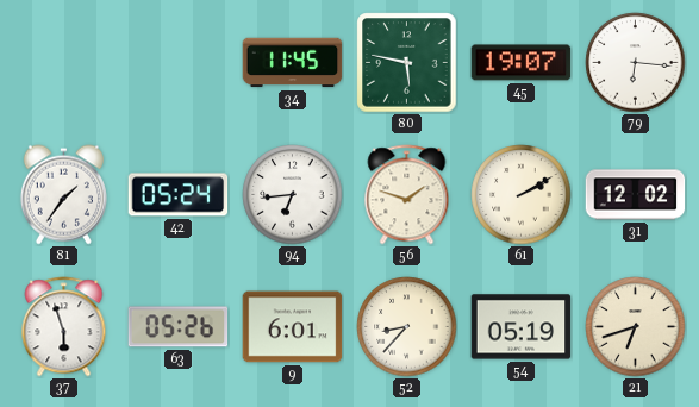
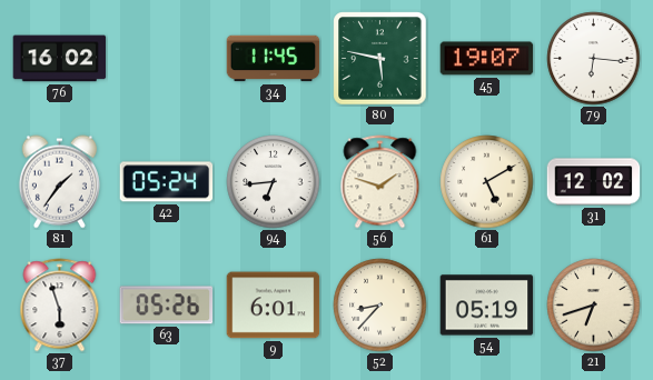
76: none -> 16:02 (60, 59)
61: 2:10 -> 5:10 (487, 182)
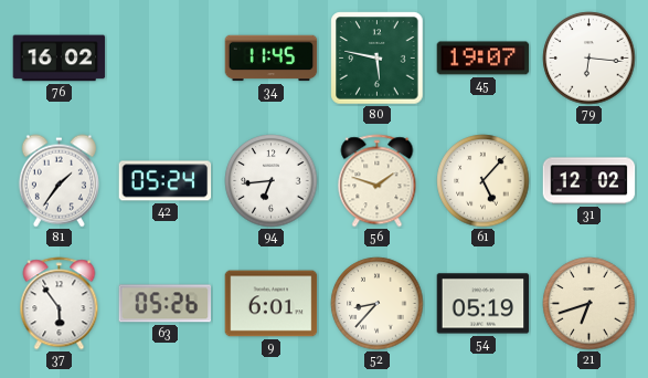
61: 5:10 -> 5:07 (484, 181)
37: 5:57 -> 5:54 (60, 304)
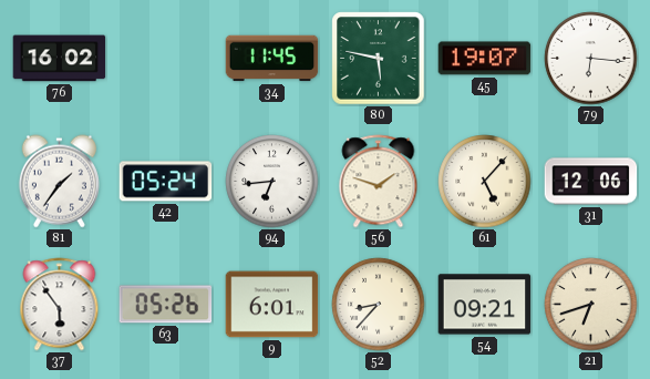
31: 12:02 -> 12:06 (591, 182)
54: 05:19 -> 09:21 (485, 305)
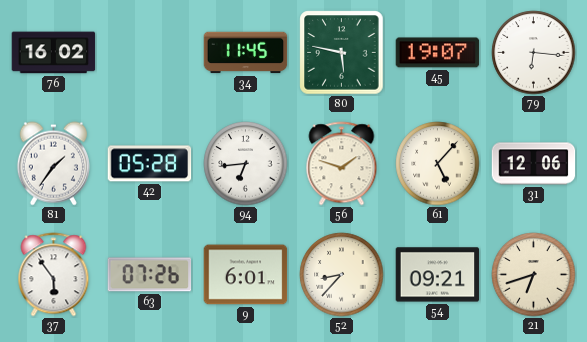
42: 05:24 -> 05:28 (150, 164)
63: 05:26 -> 07:26 (150, 275)
